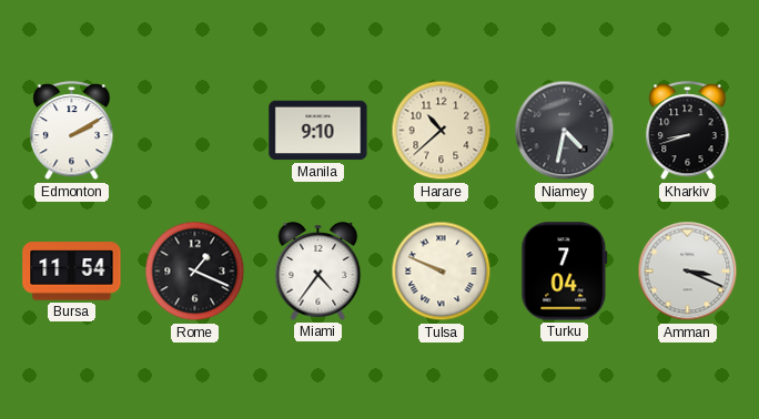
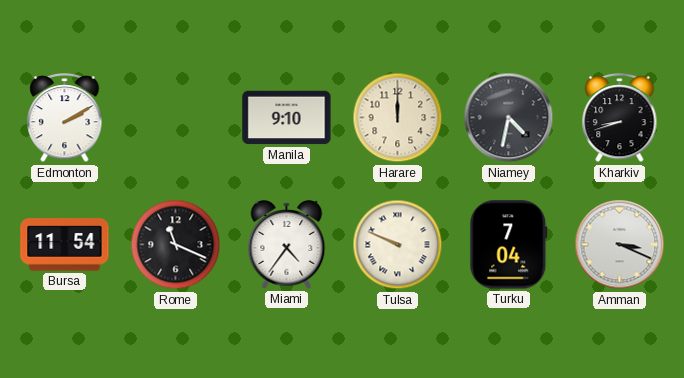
Harare: 10:38 -> 12:00 (398, 118)
Rome: 1:19 -> 11:19 (176, 245)
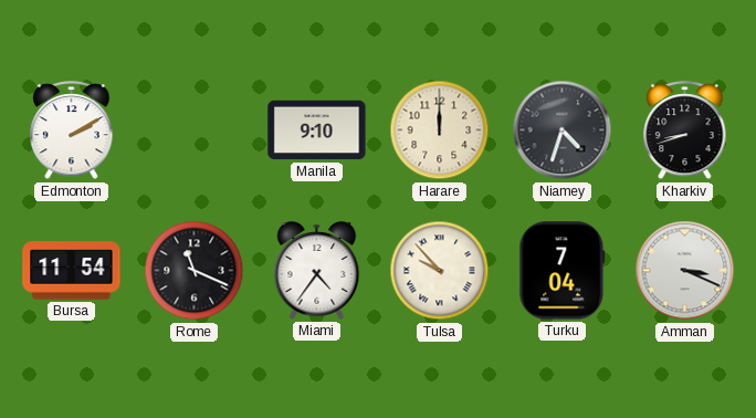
Niamey: 4:32 -> 4:33 (563, 130)
Tulsa: 9:49 -> 9:53 (440, 271)
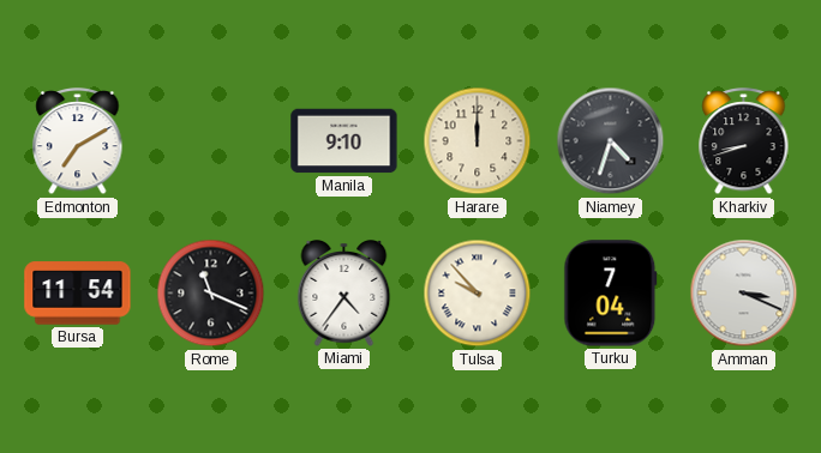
Edmonton: 2:10 -> 7:10 (78, 143)
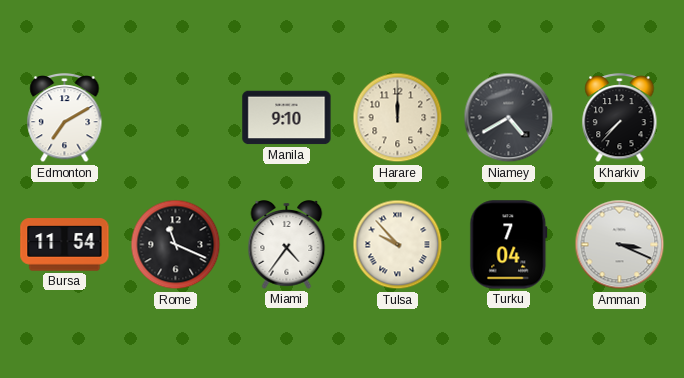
Niamey: 4:33 -> 4:40 (509, 118)
Kharkiv: 8:42 -> 7:37 (620, 119)
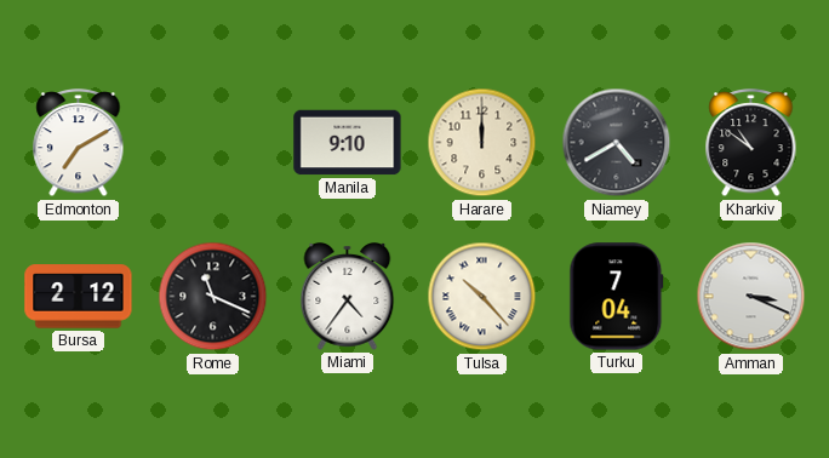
Kharkiv: 7:37 -> 10:51 (751, 144)
Bursa: 11:54 -> 2:12 (79, 297)
Tulsa: 9:53 -> 10:23 (482, 297)
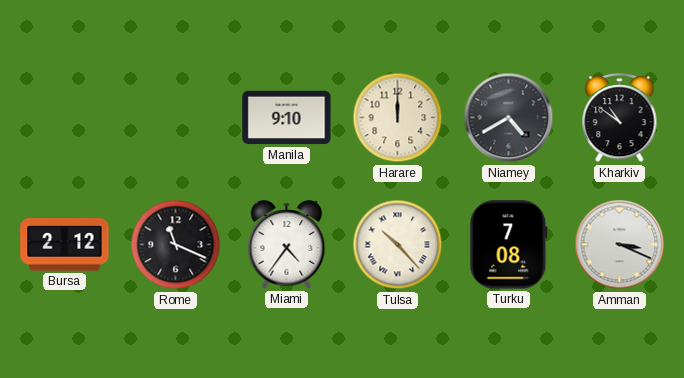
Edmonton: 7:10 -> none (79, 144)
Turku: 7:04 -> 7:08 (509, 245)
